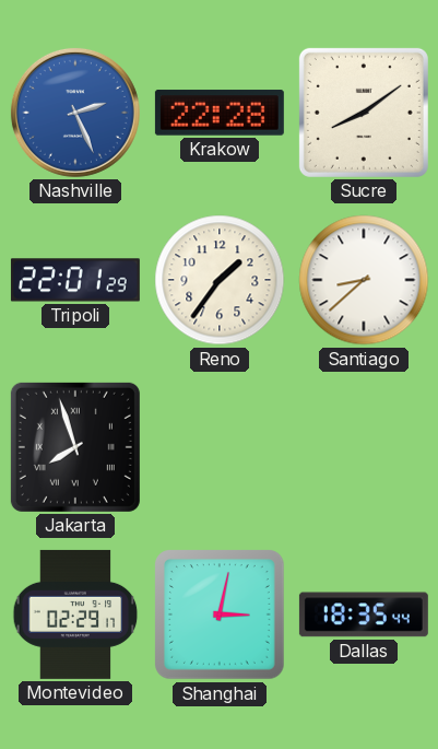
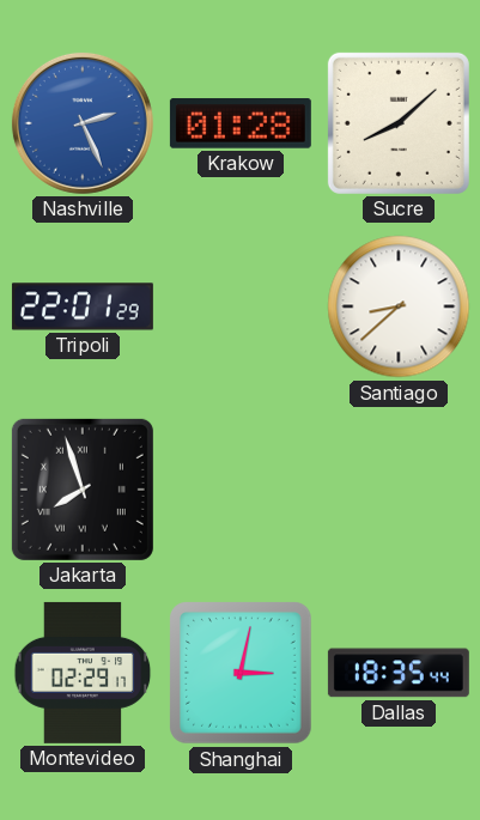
Krakow: 22:28 -> 01:28 (241, 123)
Sucre: 8:09 -> 8:08 (399, 123)
Reno: 1:36 -> none (220, 280)
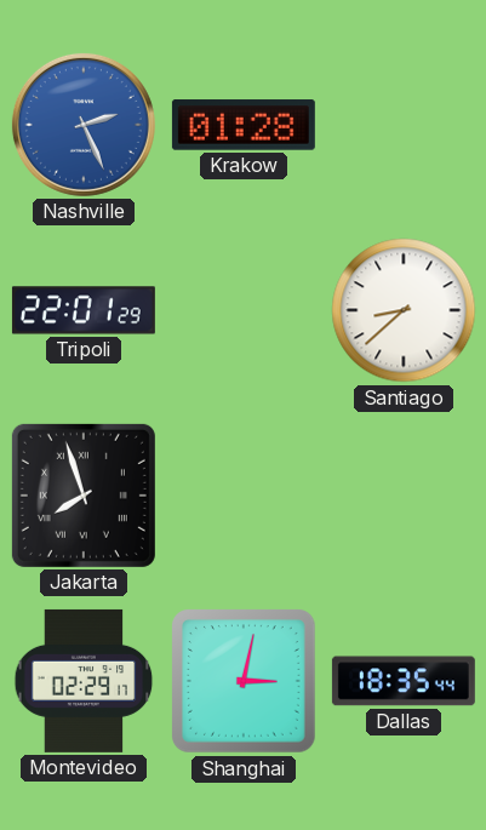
Sucre: 8:08 -> none (399, 123)
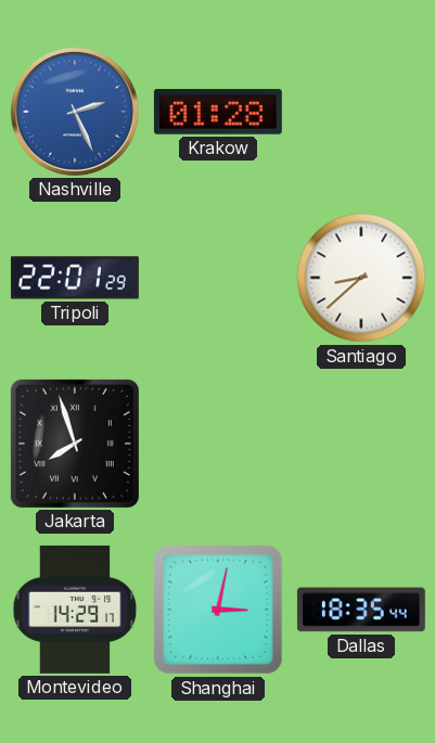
Montevideo: 02:29 -> 14:29 (75, 610)
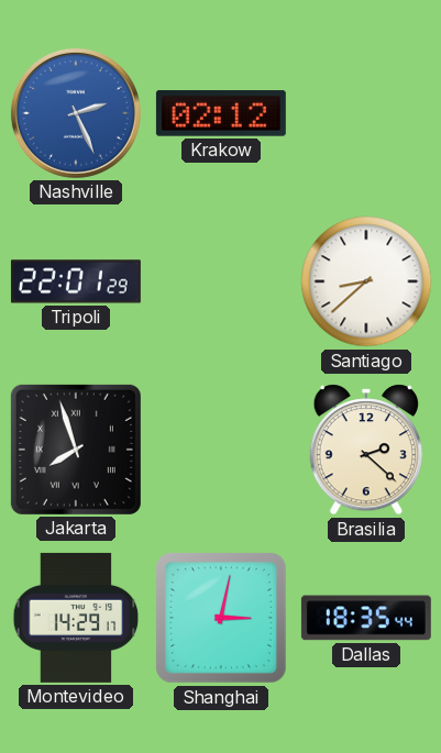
Krakow: 01:28 -> 02:12 (221, 113)
Brasilia: none -> 2:22 (366, 450)
